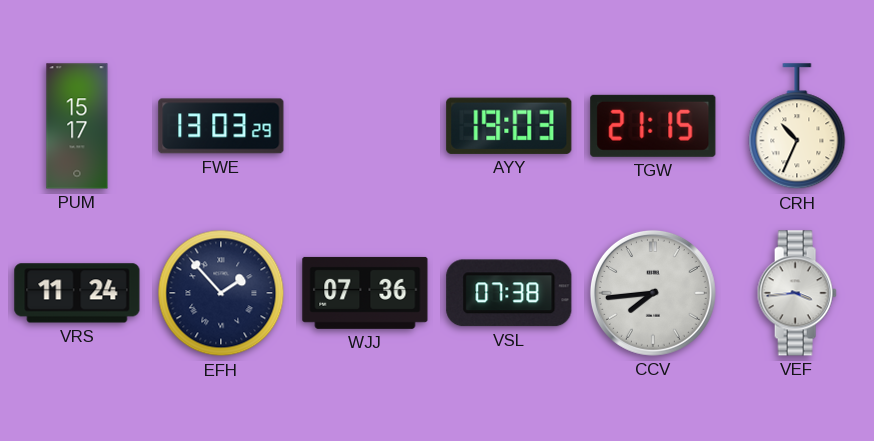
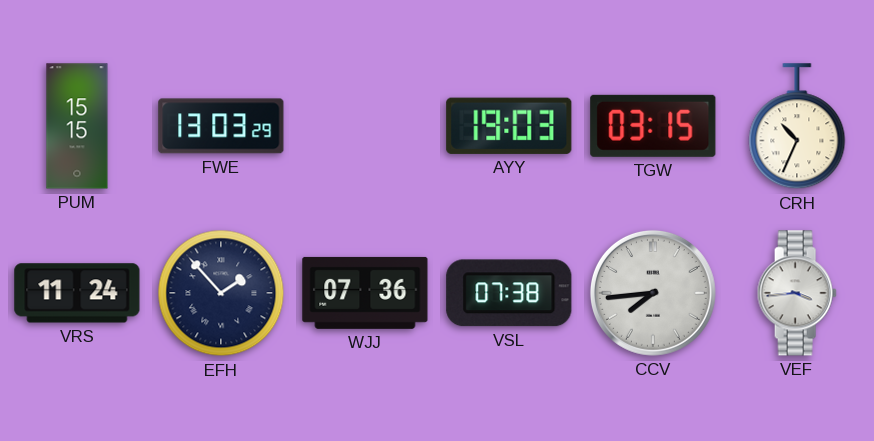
PUM: 15:17 -> 15:15 (77, 126)
TGW: 21:15 -> 03:15 (653, 126)
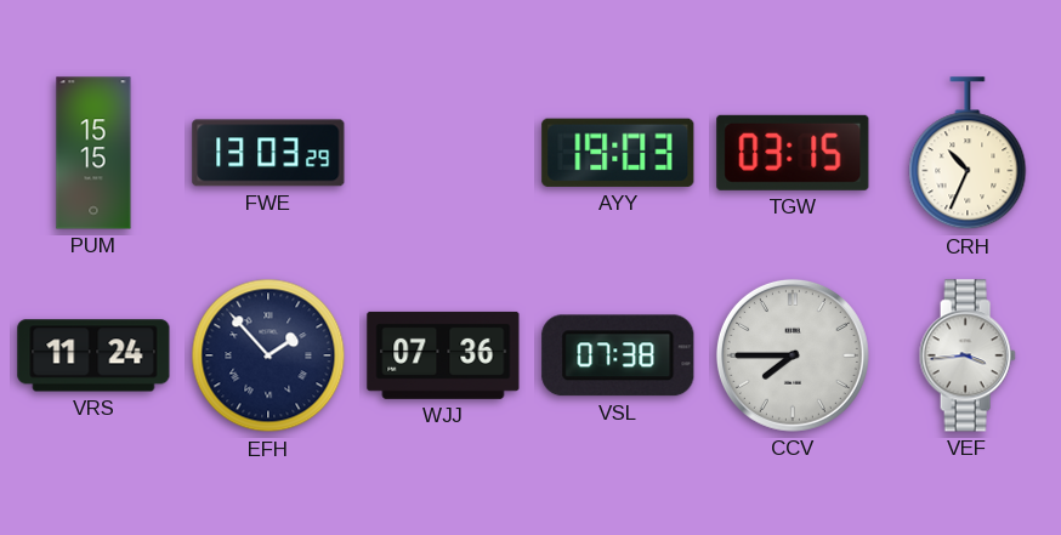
CCV: 7:44 -> 7:45 (793, 355)
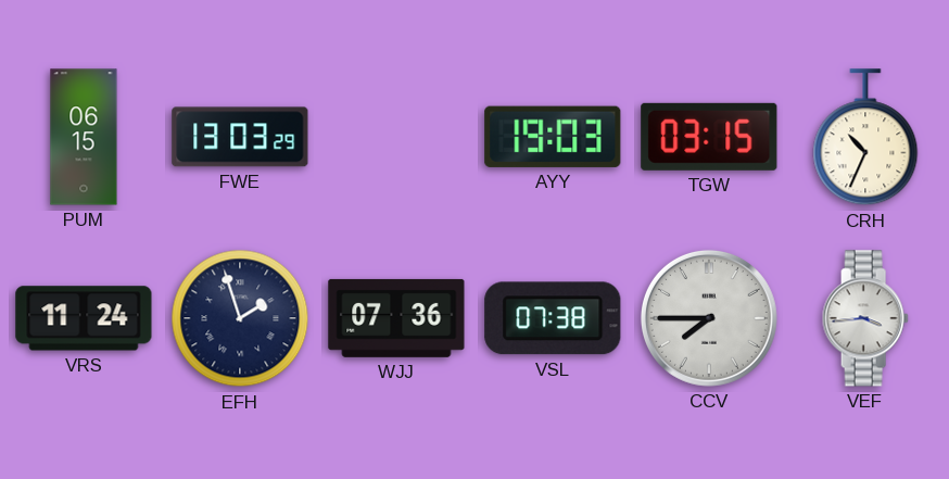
PUM: 15:15 -> 06:15 (84, 137)
EFH: 1:53 -> 1:57 (240, 318)
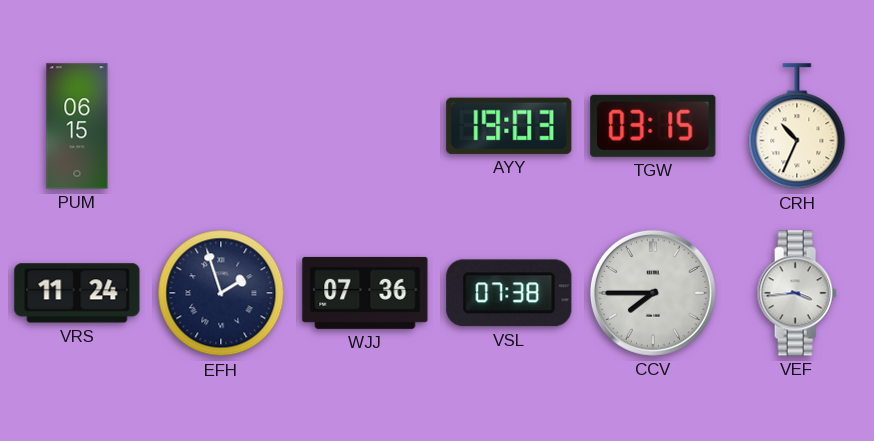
FWE: 13:03 -> none (240, 137)
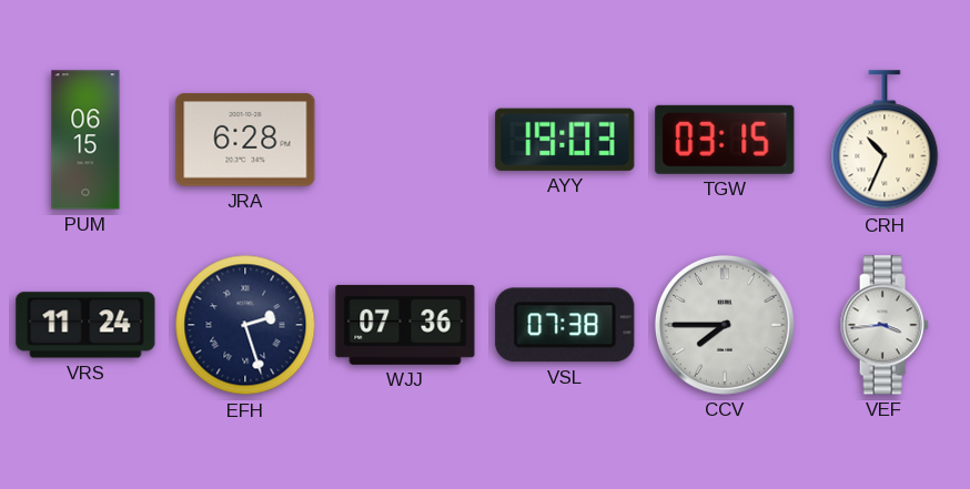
JRA: none -> 6:28 (245, 140)
EFH: 1:57 -> 2:27 (245, 325)
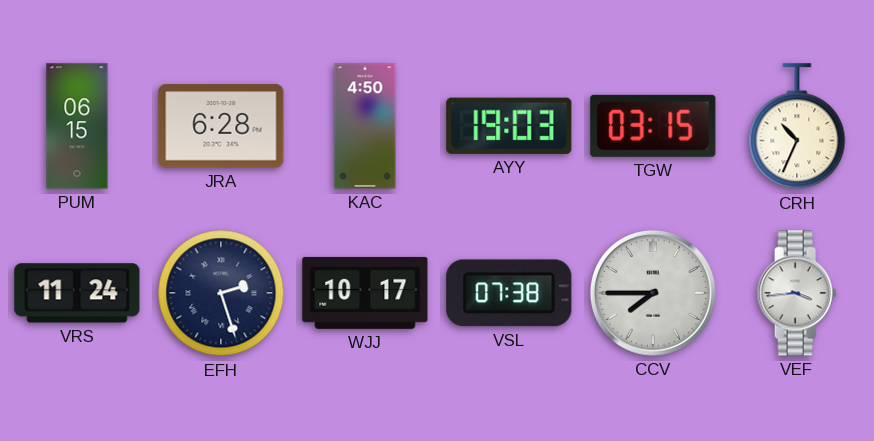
KAC: none -> 4:50 (365, 126)
WJJ: 07:36 -> 10:17 (365, 293)
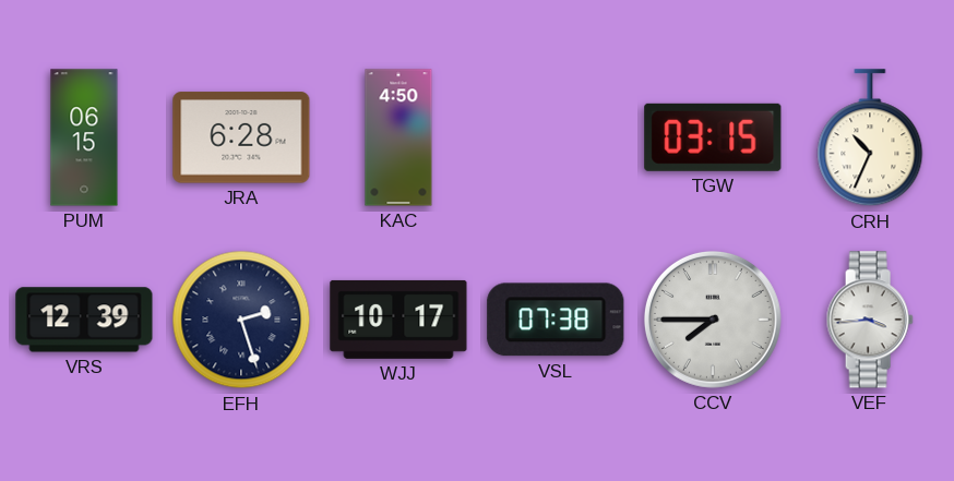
AYY: 19:03 -> none (509, 126)
VRS: 11:24 -> 12:39 (84, 320)
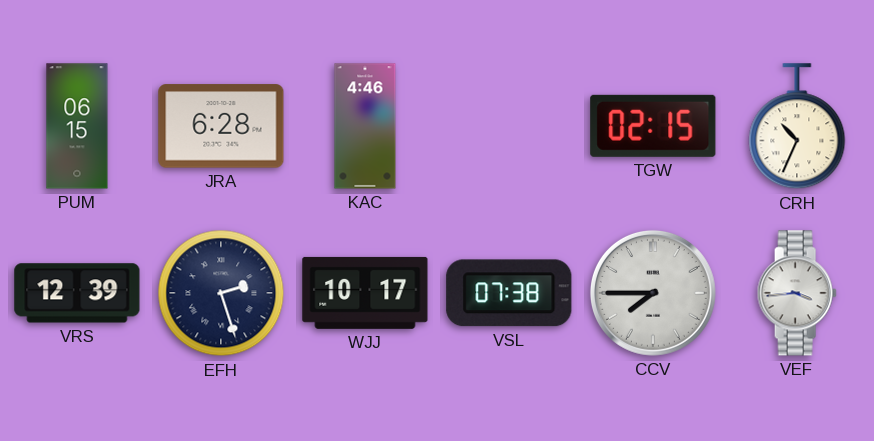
KAC: 4:50 -> 4:46 (365, 126)
TGW: 03:15 -> 02:15 (653, 126)
